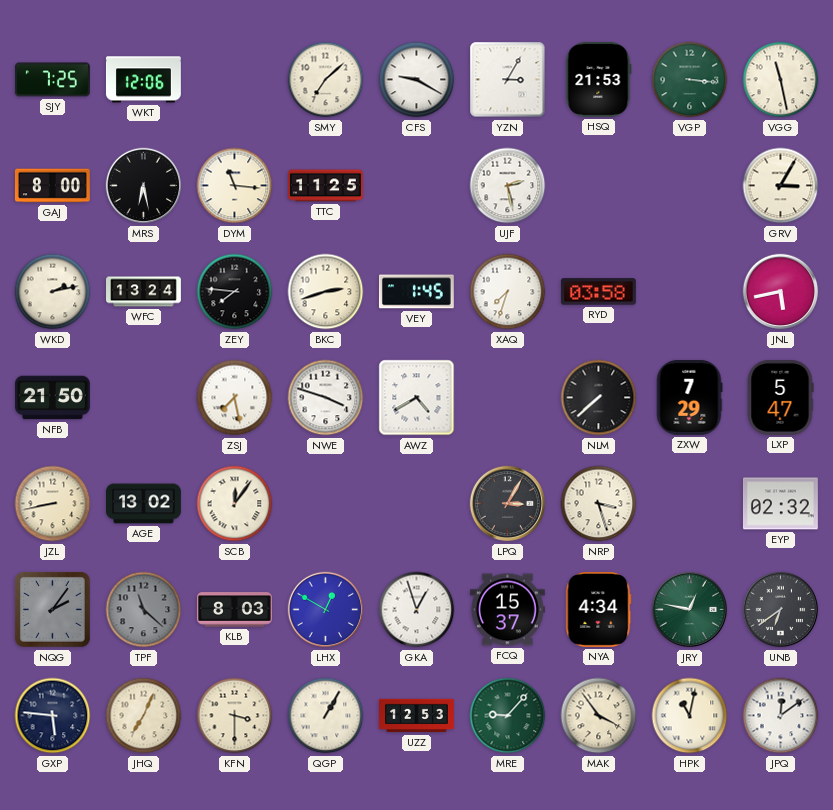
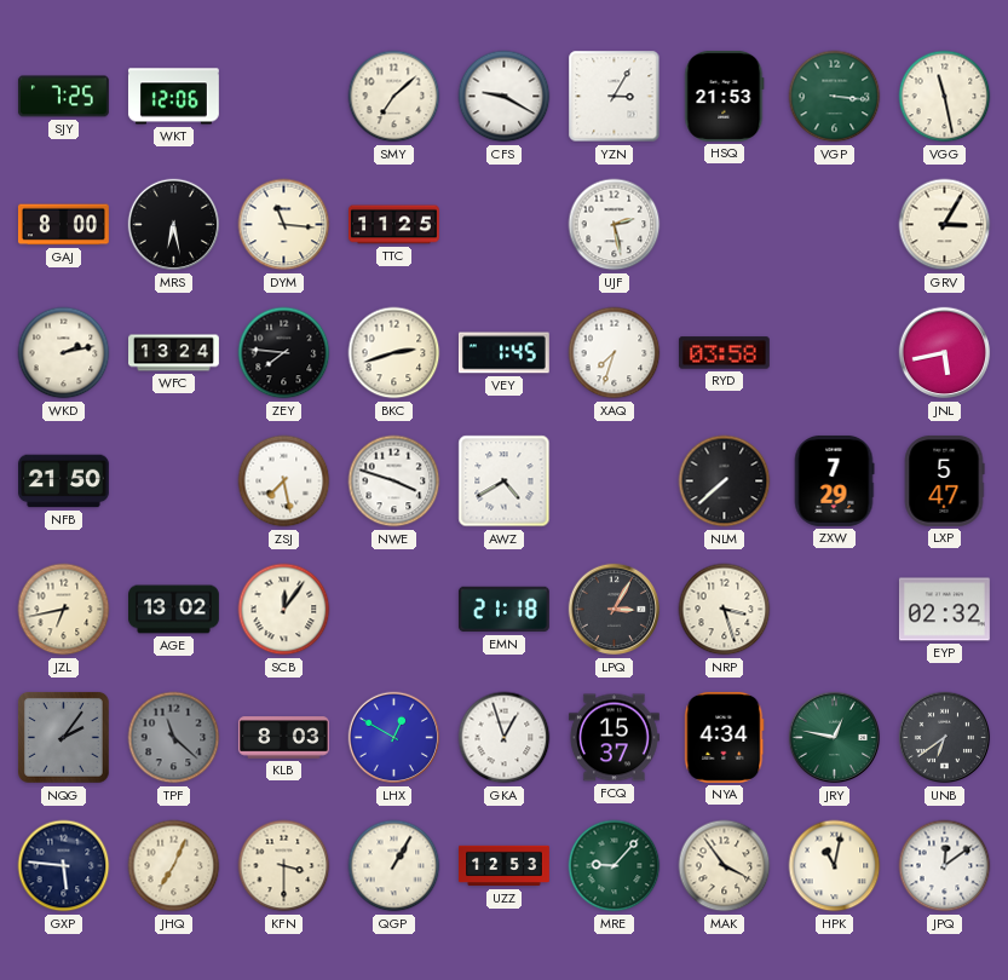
JZL: 8:43 -> 6:43 (64, 610)
EMN: none -> 21:18 (503, 610)
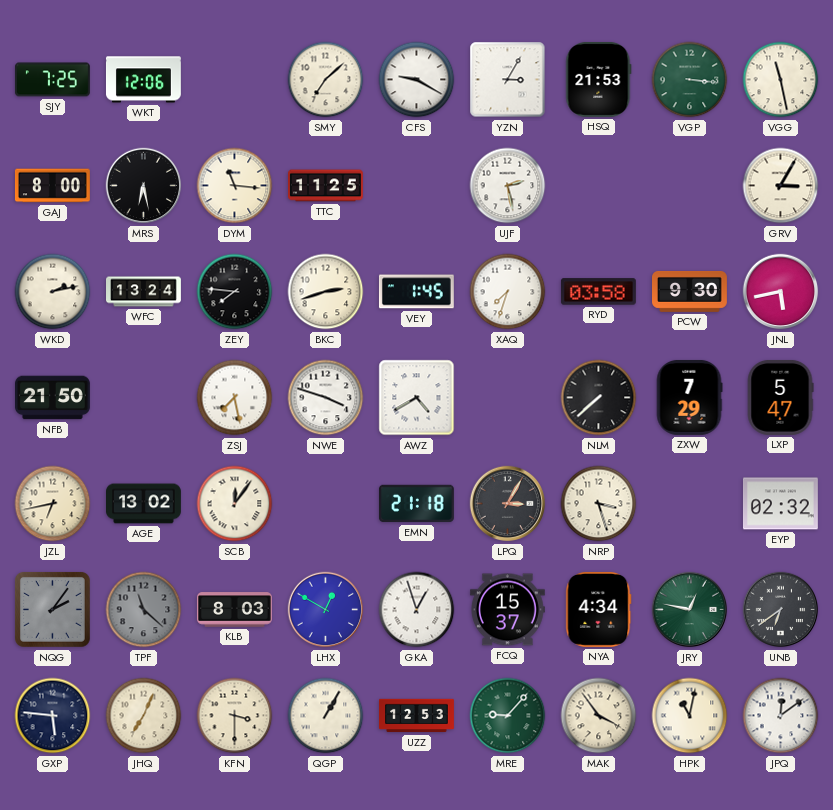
PCW: none -> 9:30 (690, 291)
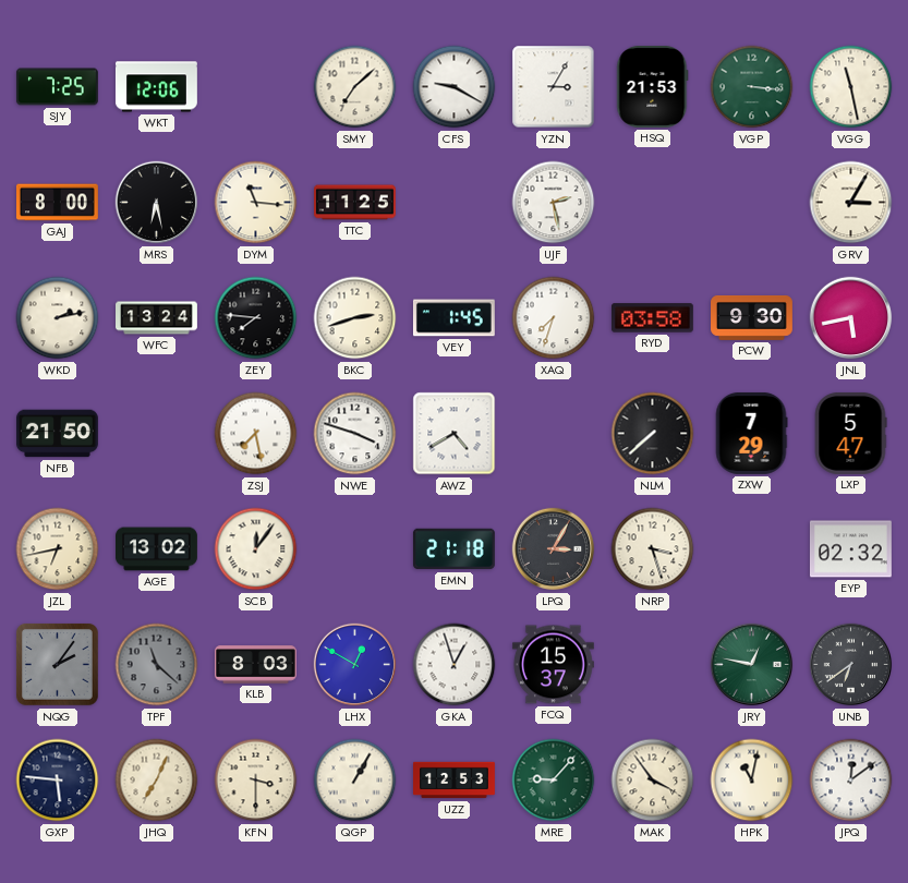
NYA: 4:34 -> none (599, 609)
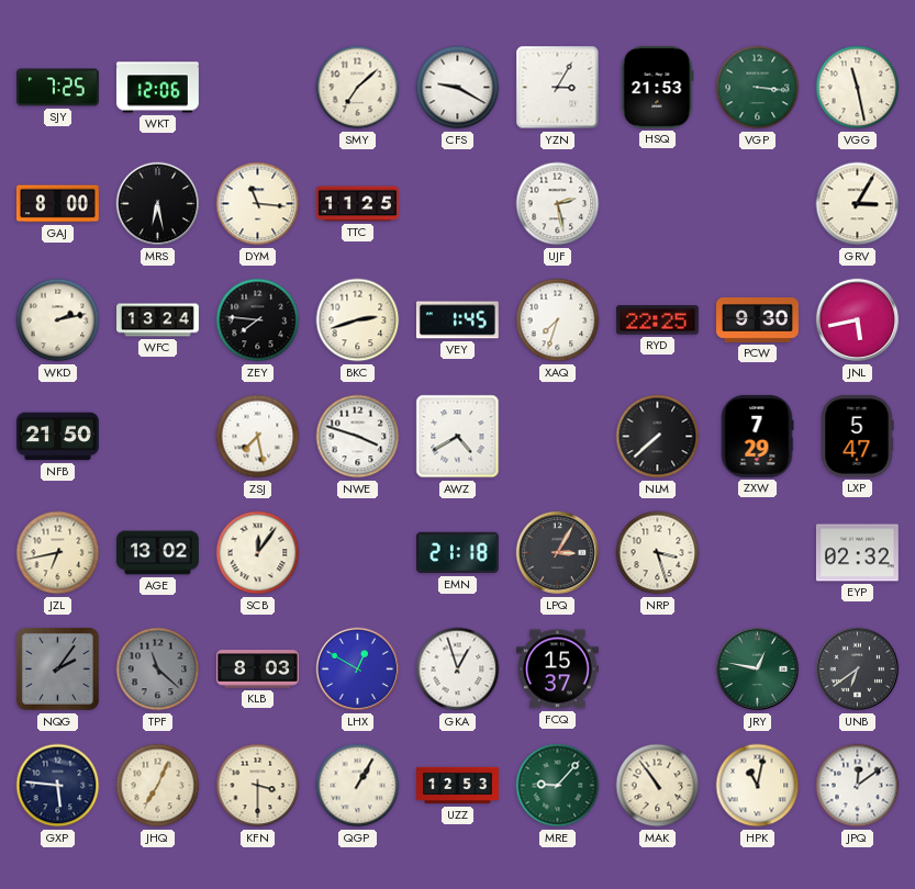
RYD: 03:58 -> 22:25 (657, 320)
MAK: 3:54 -> 10:54 (658, 786)
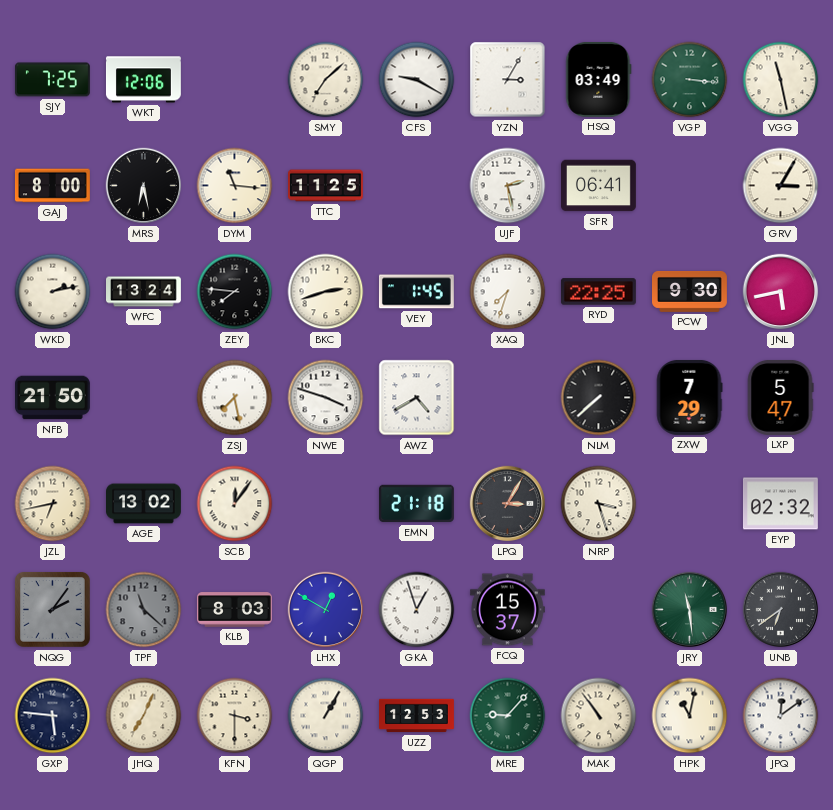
HSQ: 21:53 -> 03:49 (599, 79)
SFR: none -> 06:41 (599, 186)
JRY: 12:47 -> 11:29 (690, 610)
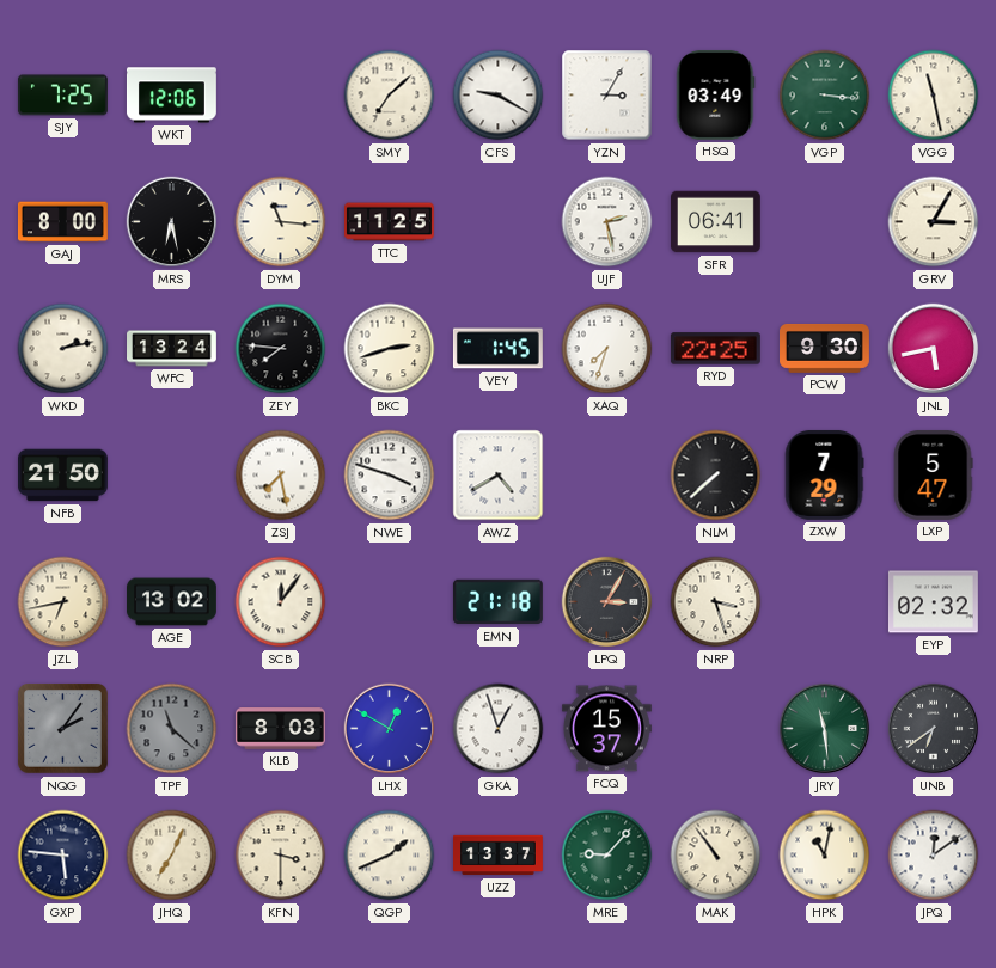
QGP: 1:05 -> 1:41 (390, 856)
UZZ: 12:53 -> 13:37 (499, 856)
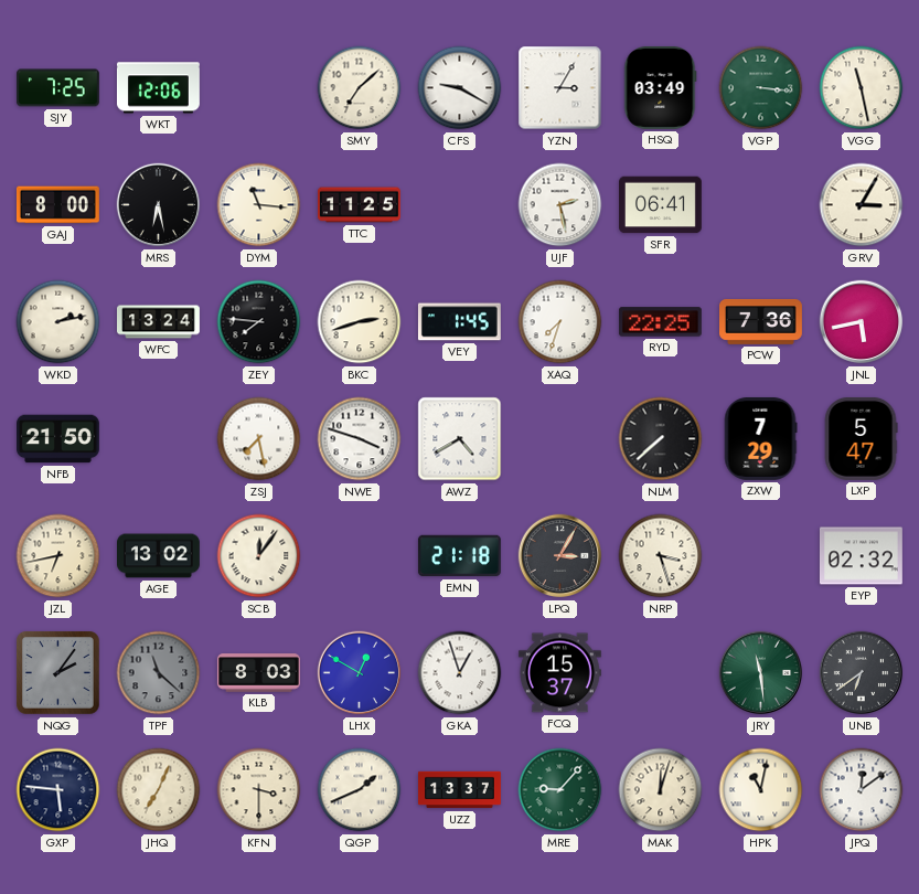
PCW: 9:30 -> 7:36 (761, 321)
MAK: 10:54 -> 12:03 (661, 790)
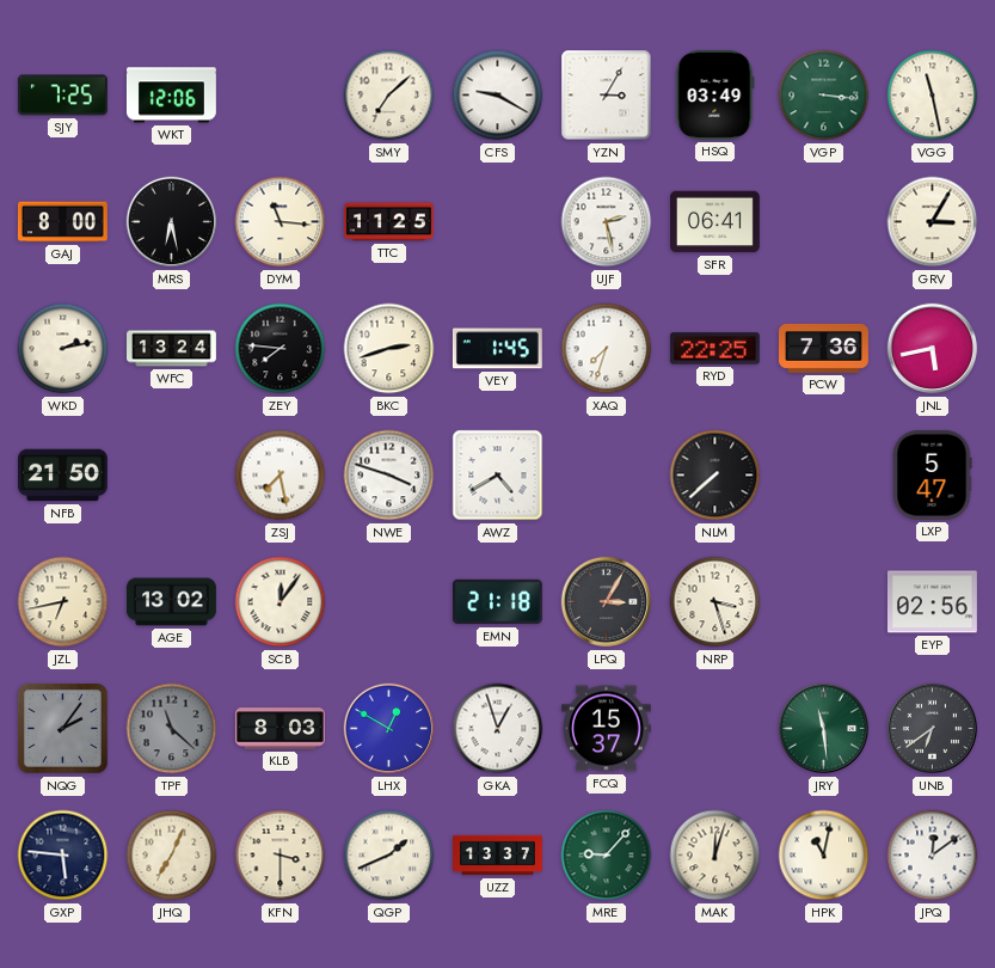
ZXW: 7:29 -> none (760, 438)
EYP: 02:32 -> 02:56 (932, 602)
